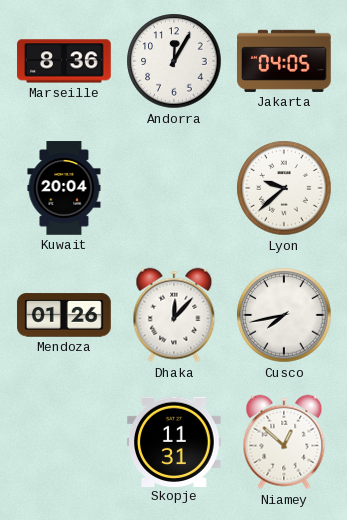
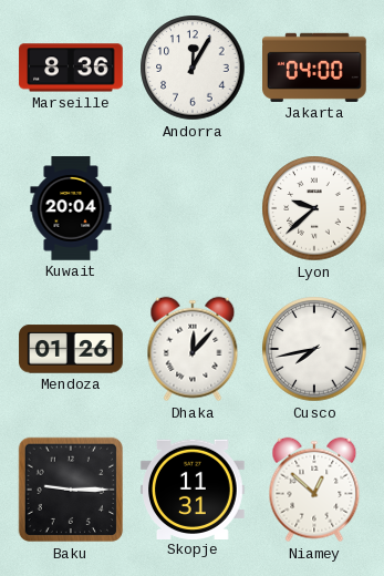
Jakarta: 04:05 -> 04:00 (315, 68)
Baku: none -> 9:15 (71, 490)
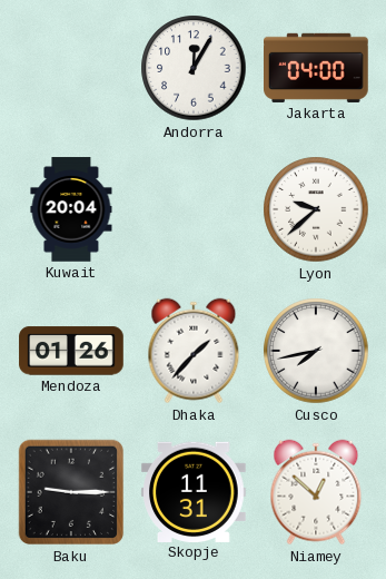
Marseille: 8:36 -> none (71, 68)
Dhaka: 12:07 -> 1:37 (194, 351)
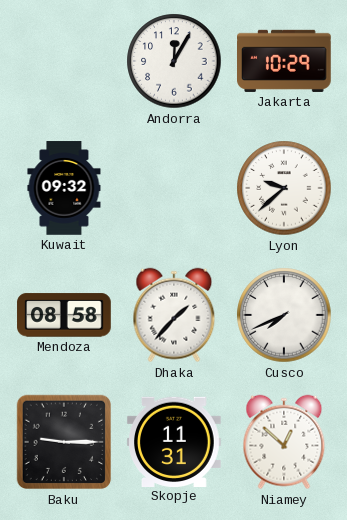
Jakarta: 04:00 -> 10:29 (285, 61)
Kuwait: 20:04 -> 09:32 (64, 188)
Mendoza: 01:26 -> 08:58 (64, 315)
Cusco: 7:43 -> 7:41 (284, 315)
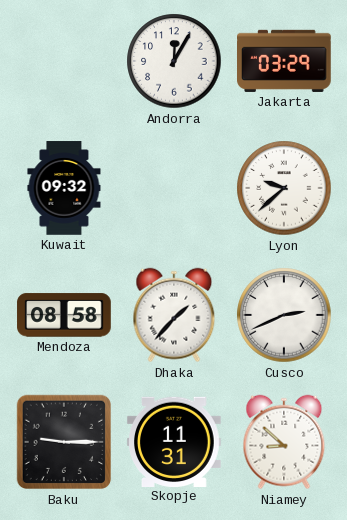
Jakarta: 10:29 -> 03:29 (285, 61)
Cusco: 7:41 -> 2:41 (284, 315)
Niamey: 12:52 -> 8:52 (284, 442)
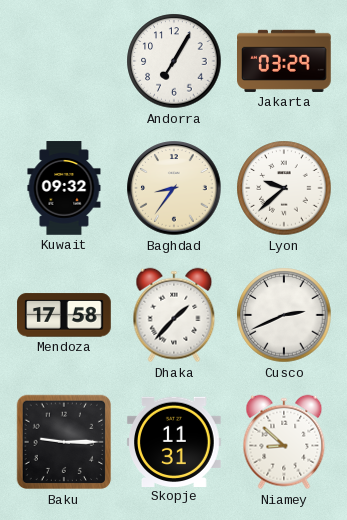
Andorra: 12:05 -> 7:05 (174, 61)
Baghdad: none -> 8:36 (174, 188)
Mendoza: 08:58 -> 17:58 (64, 315)
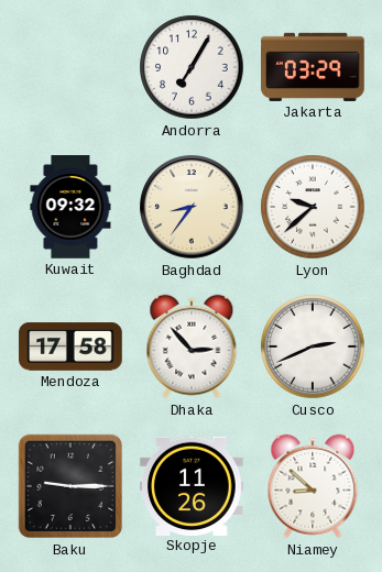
Dhaka: 1:37 -> 2:53 (192, 346)
Skopje: 11:31 -> 11:26 (193, 485)
